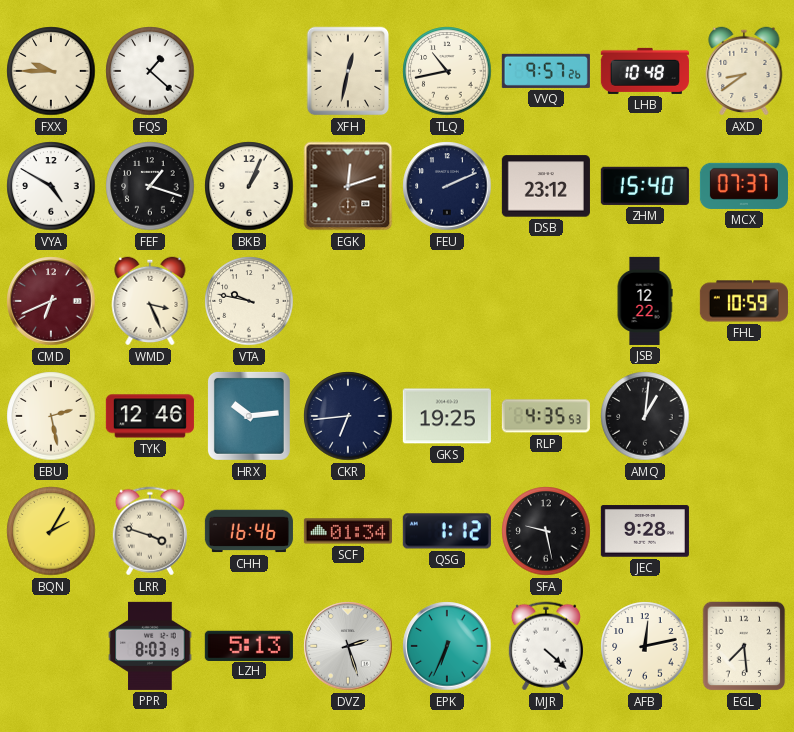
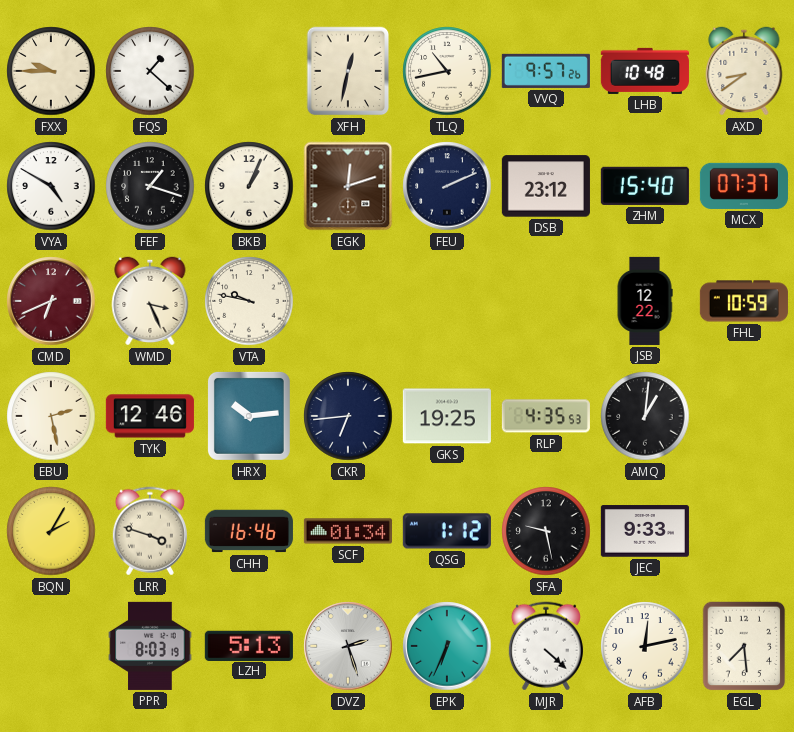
JEC: 9:28 -> 9:33 (645, 531)
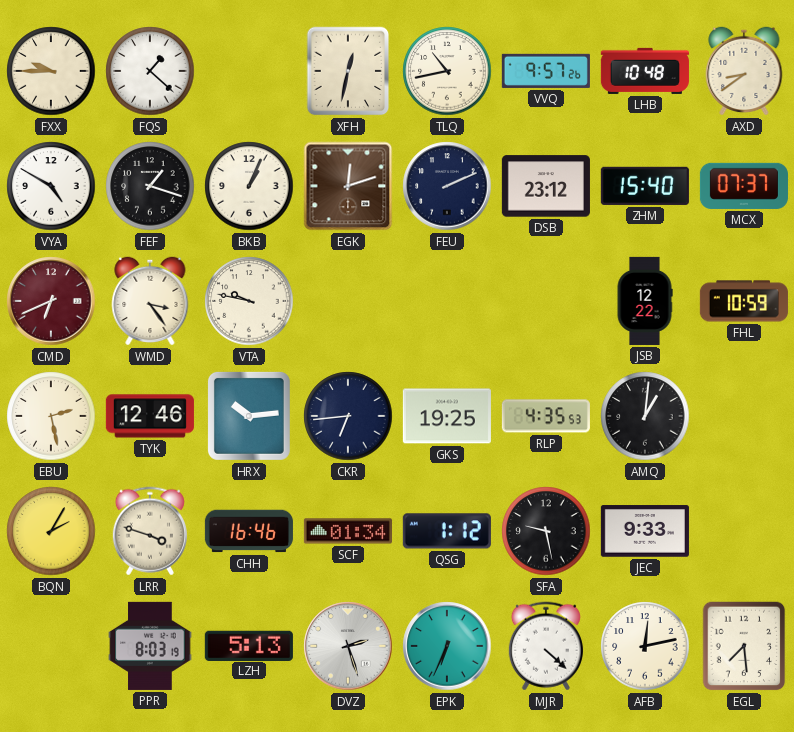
WMD: 3:26 -> 3:24 (150, 301)
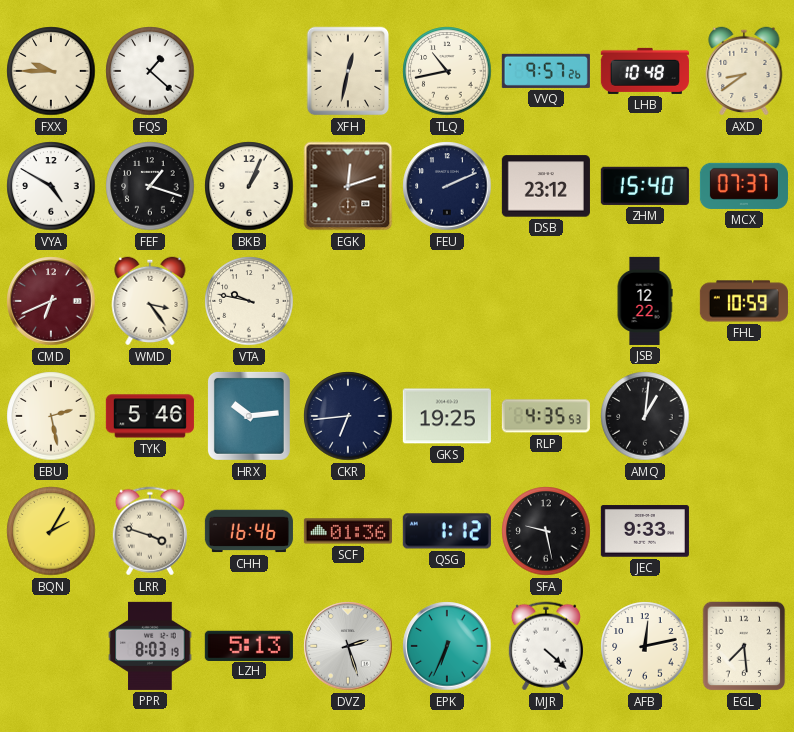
TYK: 12:46 -> 5:46 (150, 416)
SCF: 01:34 -> 01:36 (348, 531)
